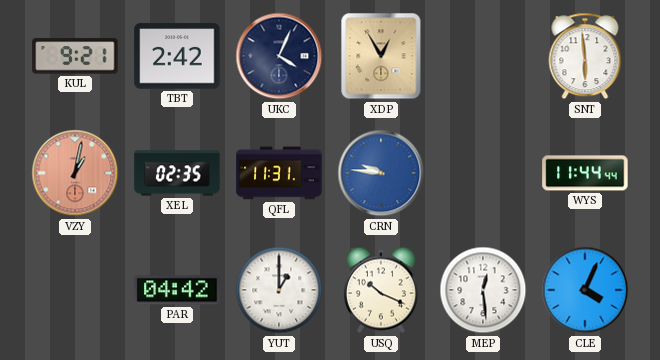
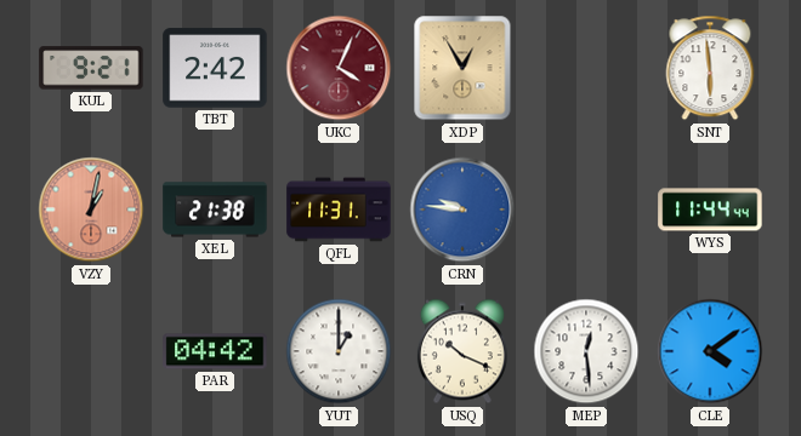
UKC dial: navy -> burgundy (339, 68)
XEL: 02:35 -> 21:38 (215, 210)
CLE: 4:04 -> 4:09 (710, 351)
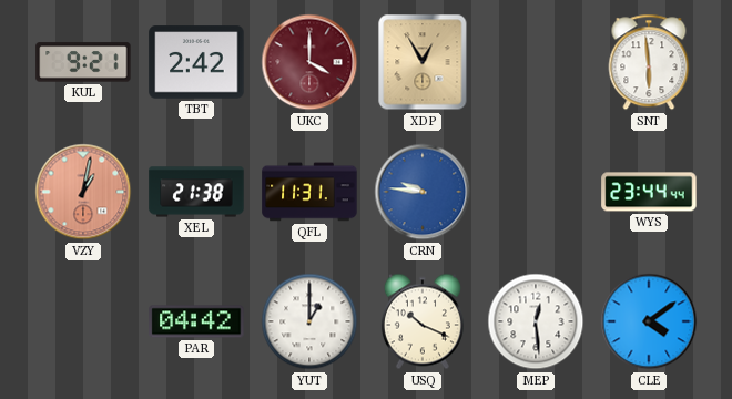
UKC: 4:04 -> 4:00 (309, 62)
WYS: 11:44 -> 23:44 (649, 192)
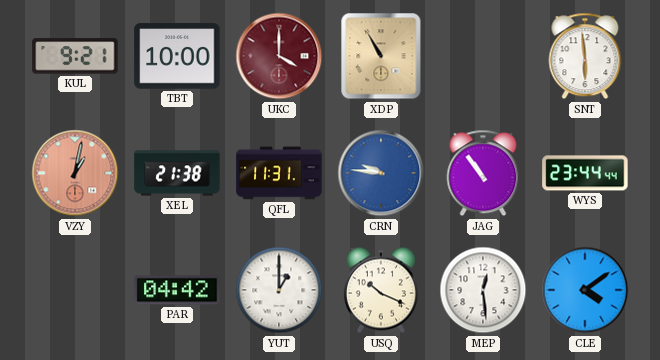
TBT: 2:42 -> 10:00 (177, 56)
XDP: 12:55 -> 10:55 (381, 56)
JAG: none -> 10:54 (483, 173)
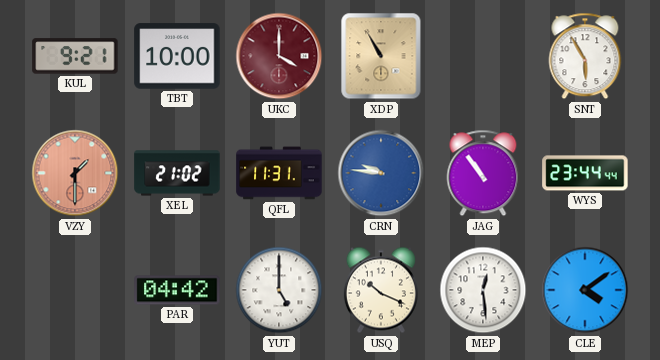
SNT: 5:59 -> 5:55 (585, 56)
VZY: 1:02 -> 1:30 (75, 173)
XEL: 21:38 -> 21:02 (177, 173)
YUT: 1:00 -> 5:00 (279, 290)
